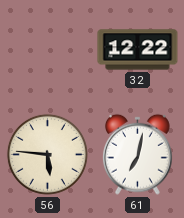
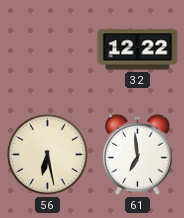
56: 5:46 -> 6:28 (47, 154)
61: 7:02 -> 6:59 (137, 154)
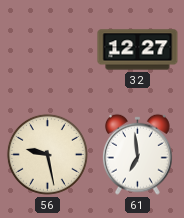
32: 12:22 -> 12:27 (138, 50)
56: 6:28 -> 9:28 (47, 154)
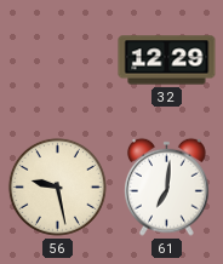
32: 12:27 -> 12:29 (167, 61)
61: 6:59 -> 7:01 (166, 186)
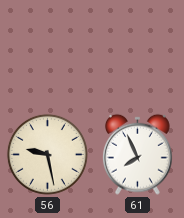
32: 12:29 -> none (167, 61)
61: 7:01 -> 7:56 (137, 154)
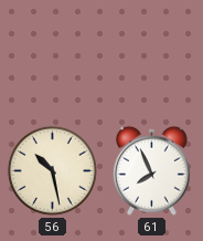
56: 9:28 -> 10:28 (52, 170)
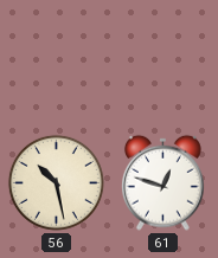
61: 7:56 -> 12:48 (162, 182)
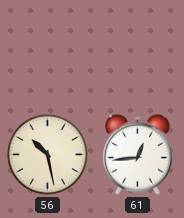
61: 12:48 -> 12:44 (137, 154)
